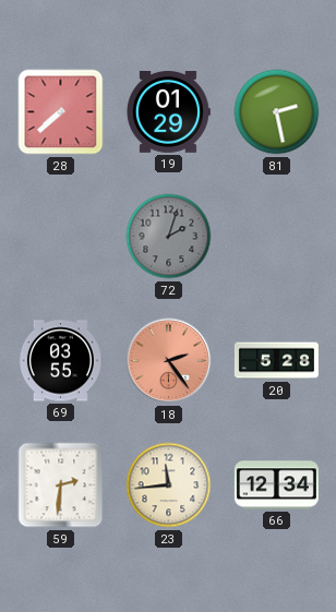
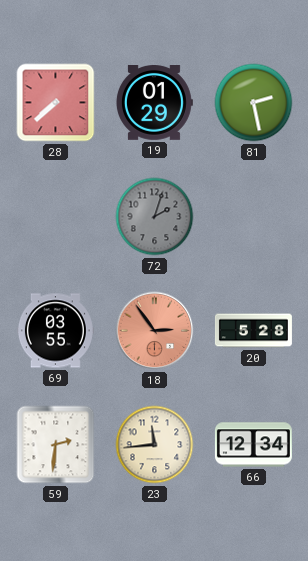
18: 2:24 -> 2:54 (155, 331)
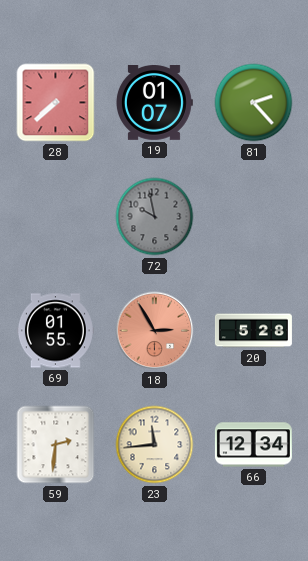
19: 01:29 -> 01:07 (154, 103)
81: 2:28 -> 2:23 (254, 103)
72: 2:03 -> 9:58 (155, 217)
69: 03:55 -> 01:55 (55, 331)
18: 2:54 -> 2:55 (155, 331)
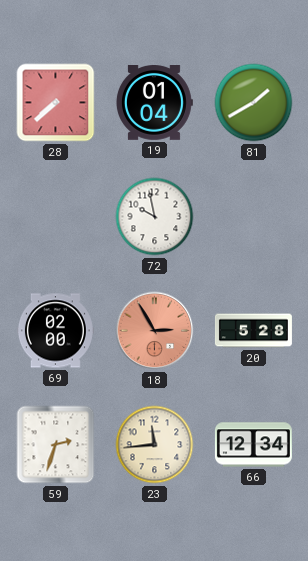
19: 01:07 -> 01:04 (154, 103)
81: 2:23 -> 1:40 (254, 103)
72 dial: grey -> white (155, 217)
69: 01:55 -> 02:00 (55, 331)
59: 2:31 -> 2:33 (56, 445)
